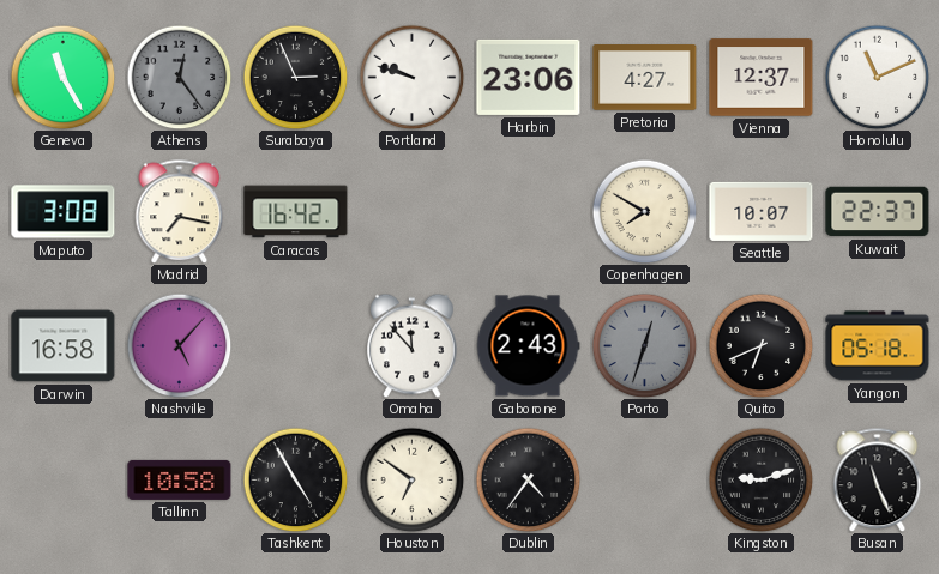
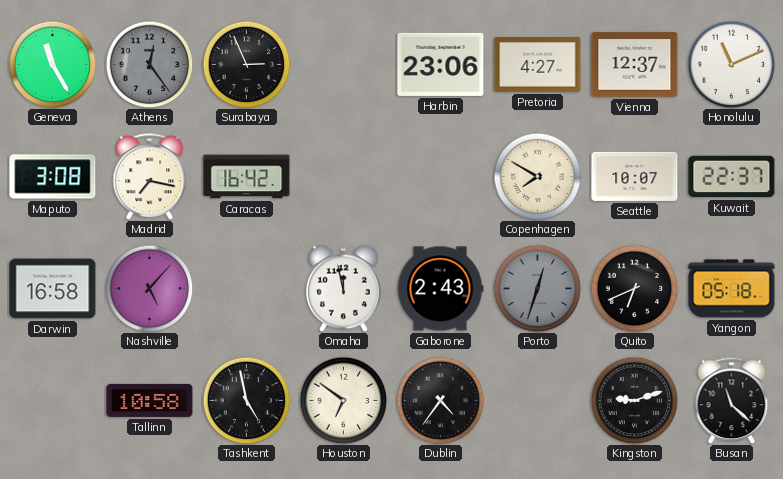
Portland: 9:48 -> none (411, 77)
Omaha: 11:53 -> 11:58 (344, 288)
Tashkent: 4:55 -> 4:58 (246, 400)
Busan: 11:26 -> 11:22 (732, 400)
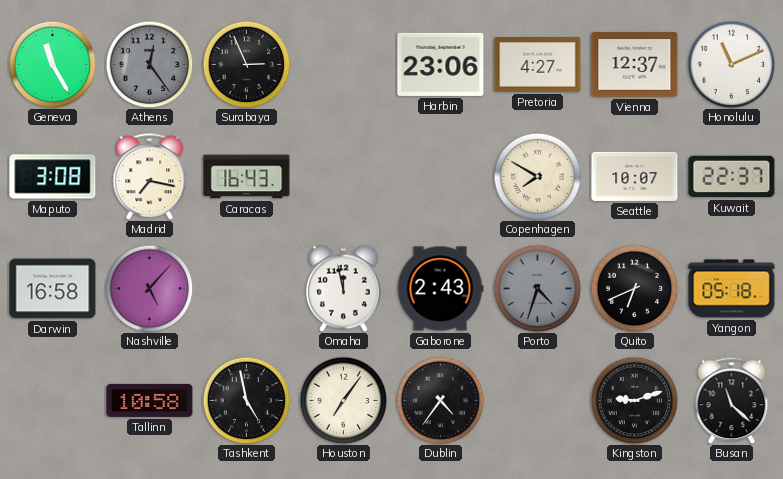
Caracas: 16:42 -> 16:43 (247, 177)
Porto: 12:33 -> 4:33 (537, 288)
Houston: 6:51 -> 7:06 (343, 400)
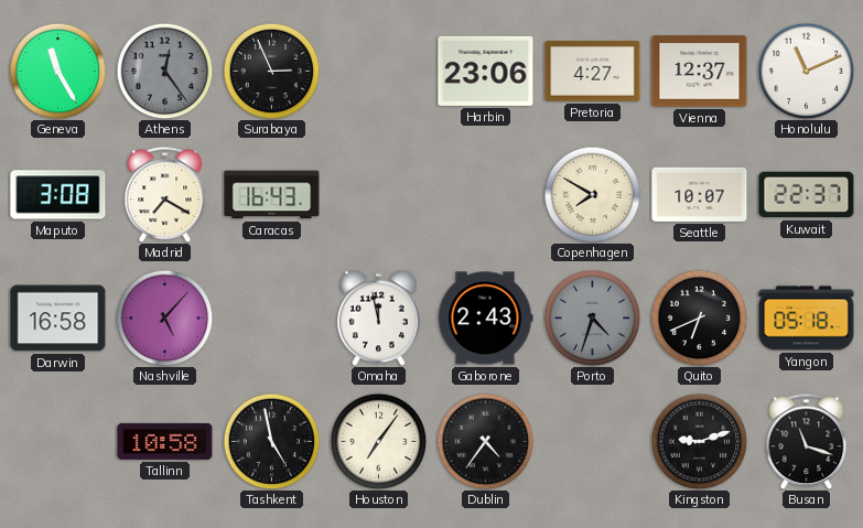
Madrid: 7:17 -> 7:20 (165, 194)
Busan: 11:22 -> 11:18 (807, 441)
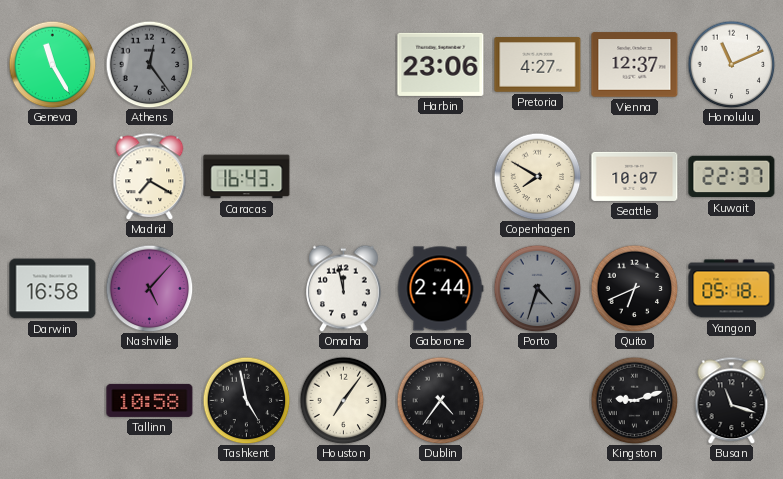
Surabaya: 2:56 -> none (271, 71)
Maputo: 3:08 -> none (58, 195)
Gaborone: 2:43 -> 2:44 (440, 289)
